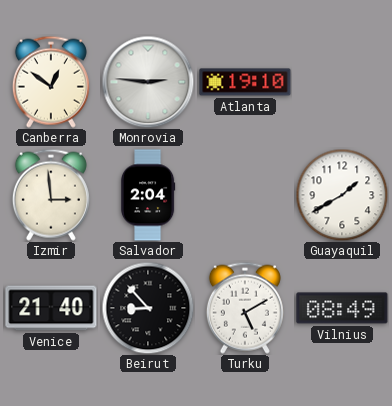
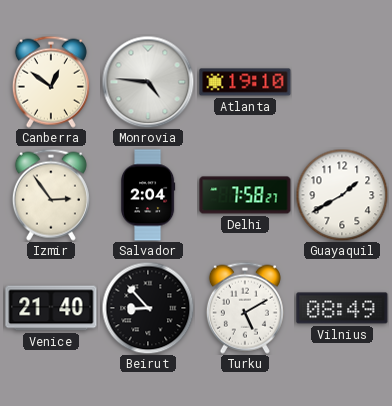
Monrovia: 2:46 -> 4:46 (148, 82)
Izmir: 2:59 -> 2:54 (51, 195)
Delhi: none -> 7:58 (245, 195)
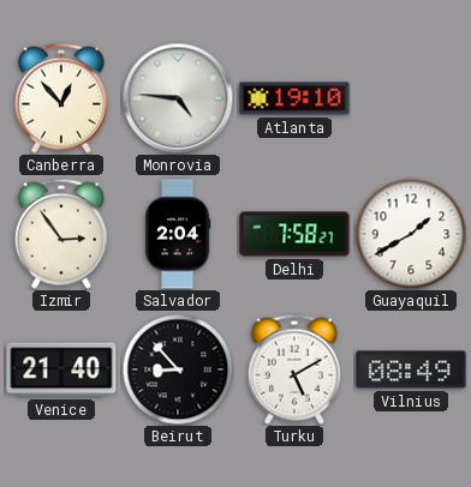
Canberra: 12:51 -> 12:53 (61, 98)
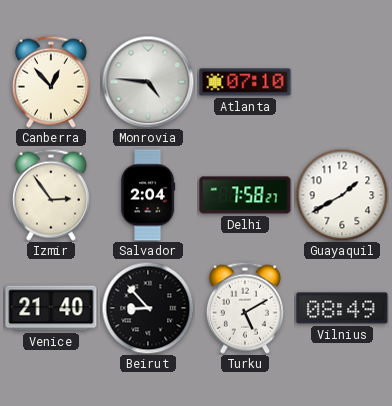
Atlanta: 19:10 -> 07:10 (245, 82)
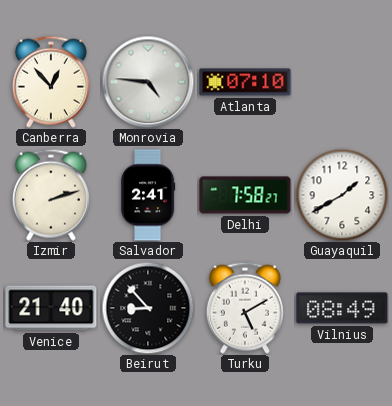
Izmir: 2:54 -> 2:12 (51, 195)
Salvador: 2:04 -> 2:41 (148, 195)
